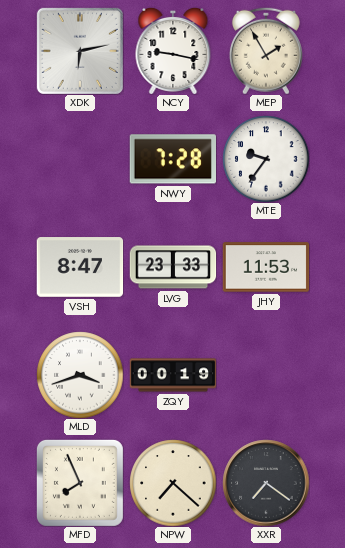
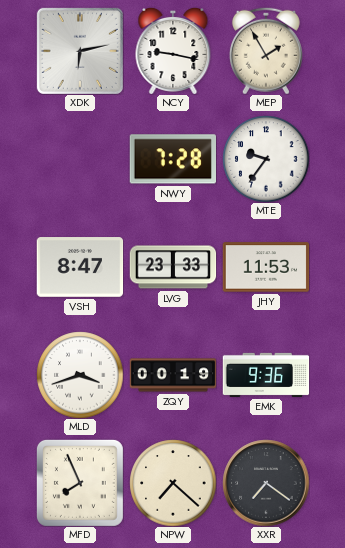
EMK: none -> 9:36 (266, 375)
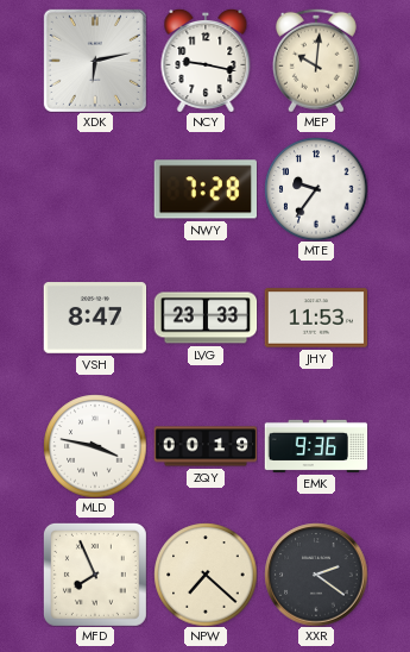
MEP: 1:55 -> 10:01 (316, 61)
MLD: 3:42 -> 3:47 (95, 446)
XXR: 7:21 -> 2:21 (316, 575)
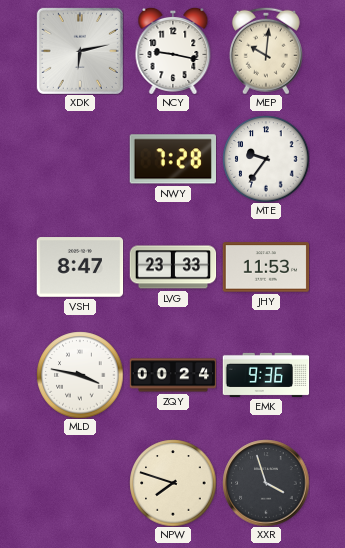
ZQY: 00:19 -> 00:24 (173, 375)
MFD: 7:56 -> none (95, 575)
NPW: 7:22 -> 7:48 (173, 483)
XXR: 2:21 -> 3:57 (266, 483)
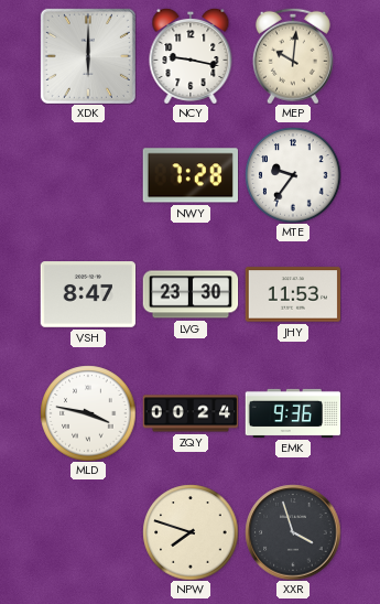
XDK: 6:13 -> 6:00 (88, 56)
LVG: 23:33 -> 23:30 (191, 294)
